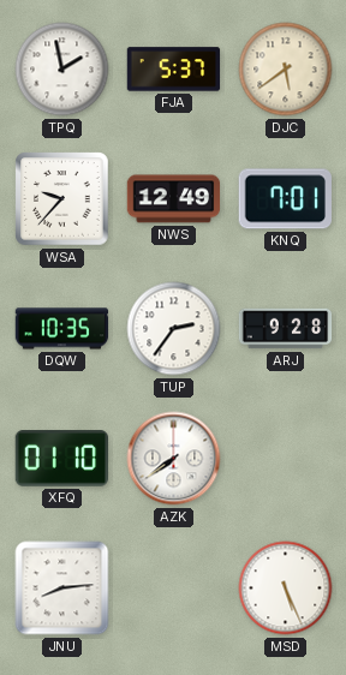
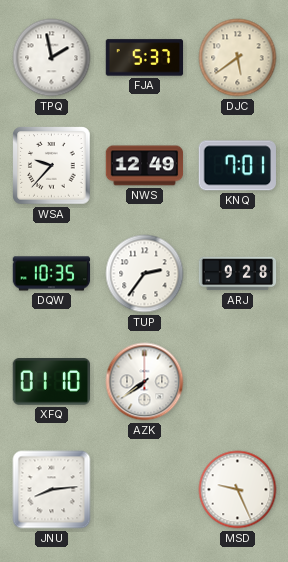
MSD: 5:26 -> 9:26 (238, 490)
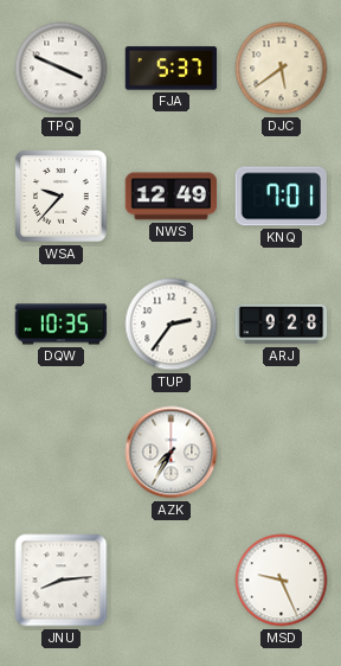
TPQ: 1:58 -> 3:49 (62, 69)
XFQ: 01:10 -> none (51, 382)
AZK: 7:39 -> 7:35 (172, 453)
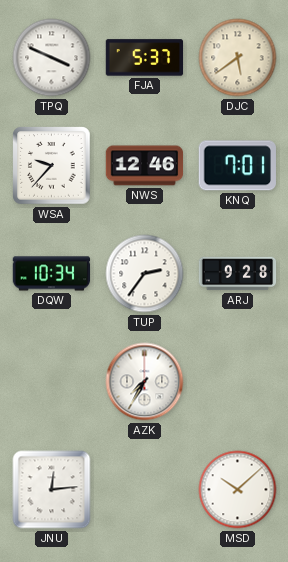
NWS: 12:49 -> 12:46 (145, 166)
DQW: 10:35 -> 10:34 (52, 274)
JNU: 8:14 -> 12:14 (52, 490)
MSD: 9:26 -> 10:08 (238, 490)
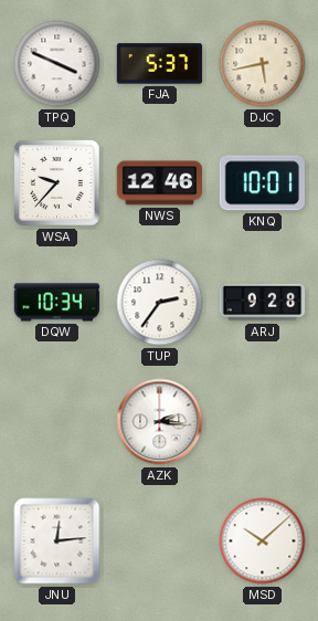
DJC: 5:39 -> 5:43 (263, 64)
KNQ: 7:01 -> 10:01 (262, 183)
AZK: 7:35 -> 2:16 (160, 422)
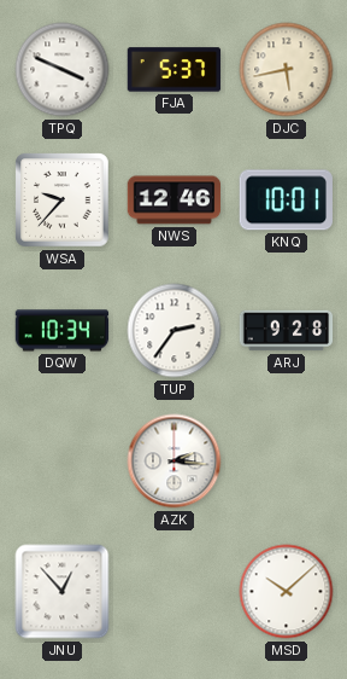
JNU: 12:14 -> 12:53 (63, 592)
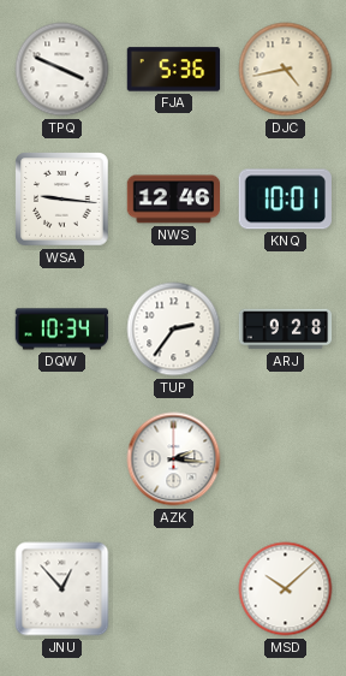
FJA: 5:37 -> 5:36 (174, 70)
DJC: 5:43 -> 4:43 (286, 70)
WSA: 9:37 -> 9:16 (62, 200)
